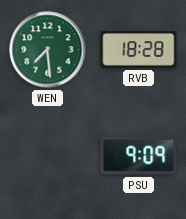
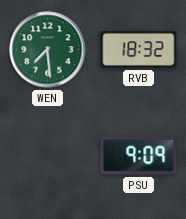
RVB: 18:28 -> 18:32 (139, 50)
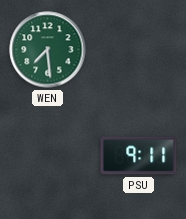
RVB: 18:32 -> none (139, 50)
PSU: 9:09 -> 9:11 (139, 156)
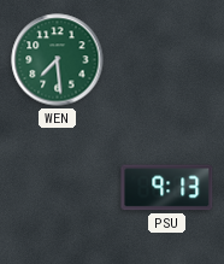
PSU: 9:11 -> 9:13 (167, 188)
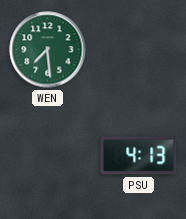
PSU: 9:13 -> 4:13 (139, 156)
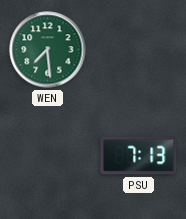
PSU: 4:13 -> 7:13 (139, 156)
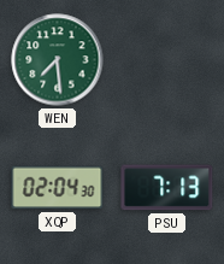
XQP: none -> 02:04 (58, 188)
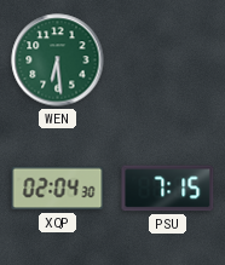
WEN: 7:29 -> 6:29 (58, 61)
PSU: 7:13 -> 7:15 (168, 189)
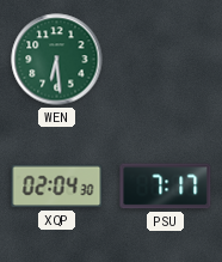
PSU: 7:15 -> 7:17 (166, 187)
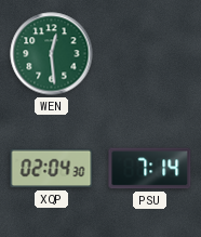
WEN: 6:29 -> 12:29 (52, 54)
PSU: 7:17 -> 7:14 (150, 169)
